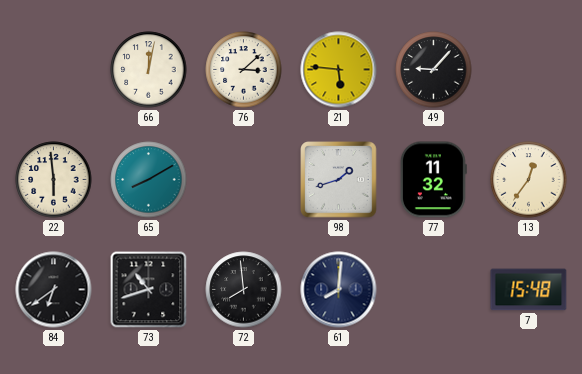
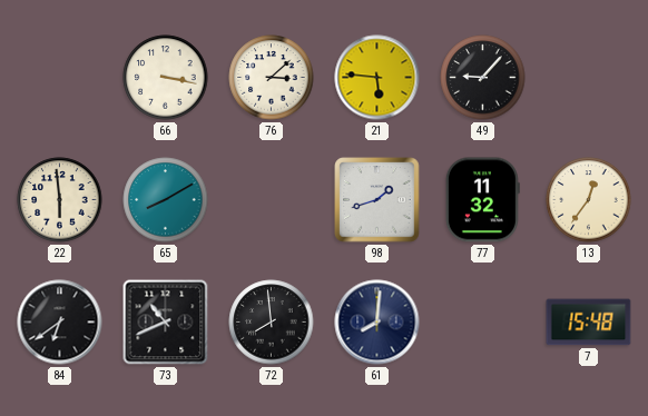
66: 12:02 -> 3:17 (166, 78)
73: 10:42 -> 10:41 (166, 323)
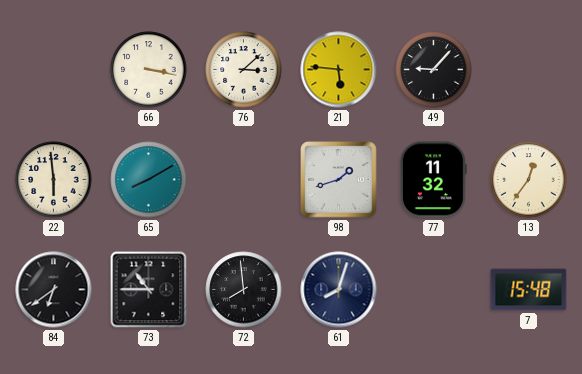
73: 10:41 -> 10:45 (149, 290)
61: 8:01 -> 8:03 (339, 290)
